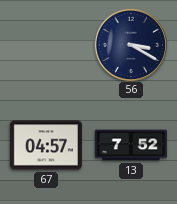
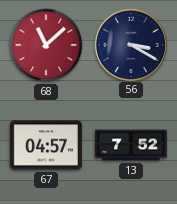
68: none -> 11:08 (46, 45)
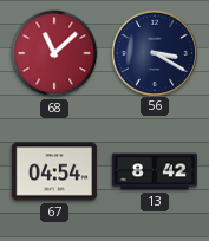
67: 04:57 -> 04:54 (54, 171)
13: 7:52 -> 8:42 (155, 171)
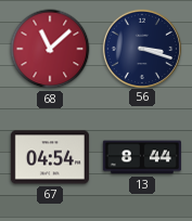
56: 3:20 -> 3:18 (141, 48)
13: 8:42 -> 8:44 (142, 157)
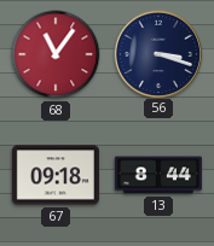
68: 11:08 -> 11:06 (56, 54)
67: 04:54 -> 09:18 (56, 175)
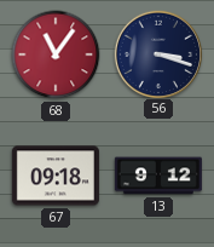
13: 8:44 -> 9:12 (158, 176)
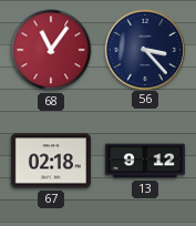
56: 3:18 -> 3:23 (144, 49)
67: 09:18 -> 02:18 (51, 161)
